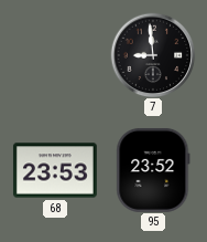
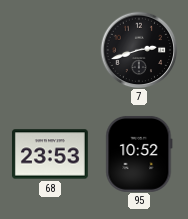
7: 8:59 -> 2:42 (139, 50)
95: 23:52 -> 10:52 (139, 154)
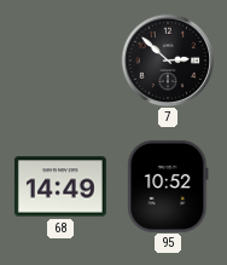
7: 2:42 -> 2:52 (168, 61)
68: 23:53 -> 14:49 (60, 186)
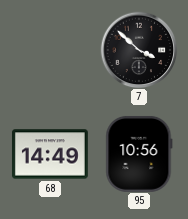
7: 2:52 -> 3:52 (139, 50)
95: 10:52 -> 10:56 (139, 154)
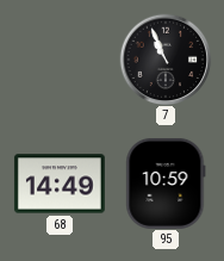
7: 3:52 -> 10:56 (166, 60)
95: 10:56 -> 10:59 (166, 184)
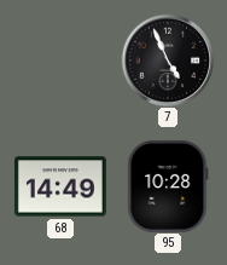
7: 10:56 -> 4:56 (168, 61)
95: 10:59 -> 10:28 (168, 186)
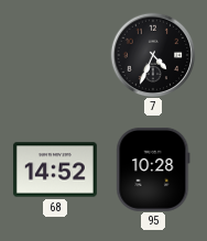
7: 4:56 -> 4:34 (153, 55)
68: 14:49 -> 14:52 (55, 169)
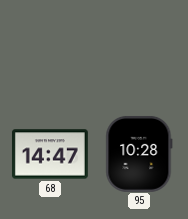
7: 4:34 -> none (153, 55)
68: 14:52 -> 14:47 (50, 154)
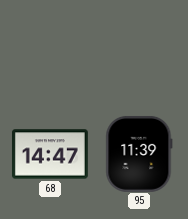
95: 10:28 -> 11:39 (139, 154)
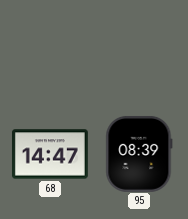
95: 11:39 -> 08:39 (139, 154)
